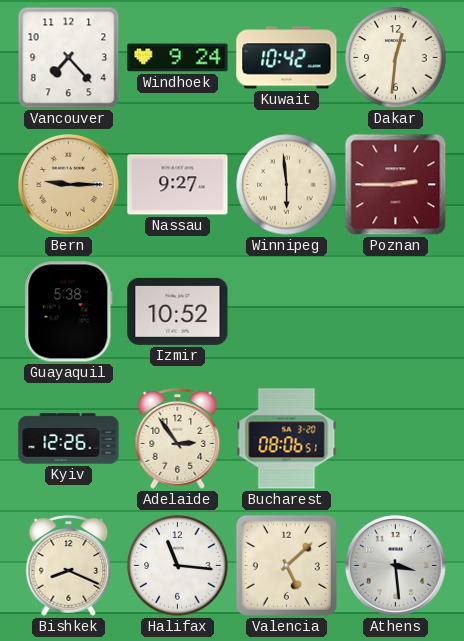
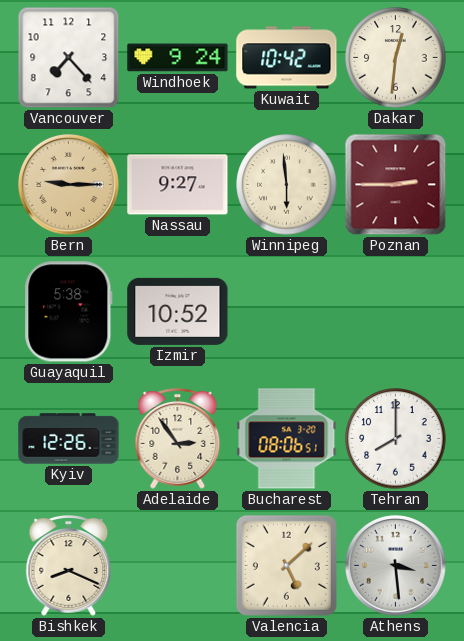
Tehran: none -> 8:00 (396, 439)
Halifax: 11:16 -> none (178, 566)
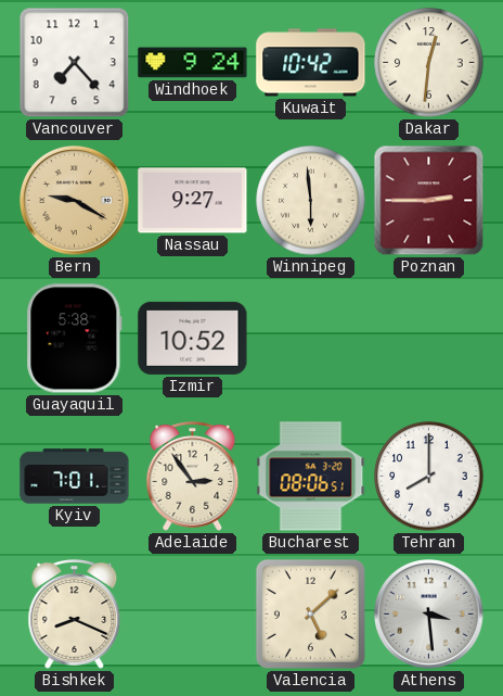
Bern: 9:15 -> 9:20 (75, 201)
Kyiv: 12:26 -> 7:01 (75, 477)
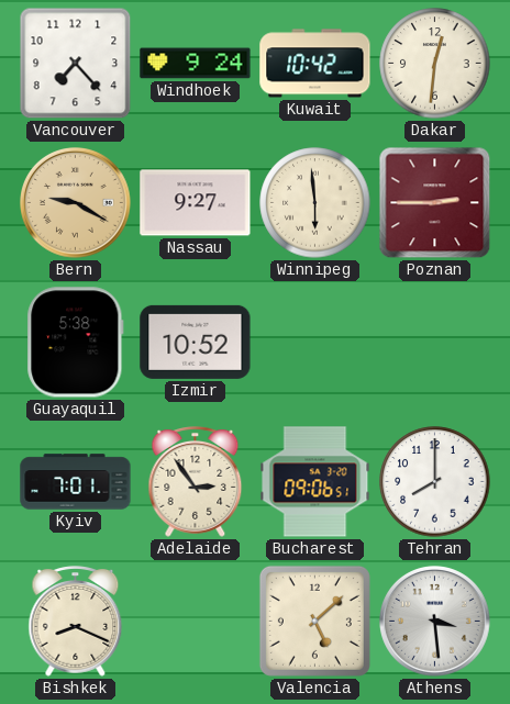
Bucharest: 08:06 -> 09:06 (315, 482)
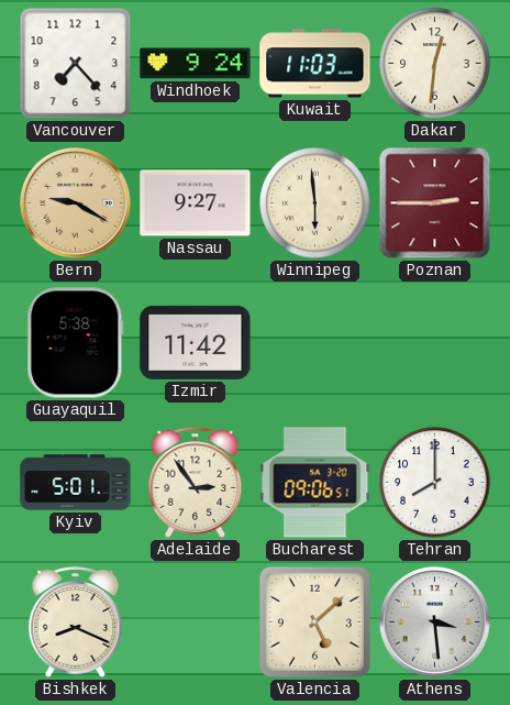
Kuwait: 10:42 -> 11:03 (315, 64)
Izmir: 10:52 -> 11:42 (196, 342)
Kyiv: 7:01 -> 5:01 (76, 483)
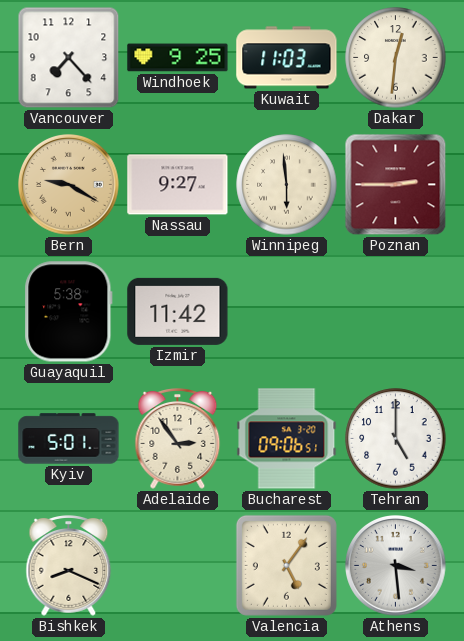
Windhoek: 9:24 -> 9:25 (178, 58)
Tehran: 8:00 -> 5:00 (396, 439)
Valencia: 5:08 -> 5:06 (286, 565)
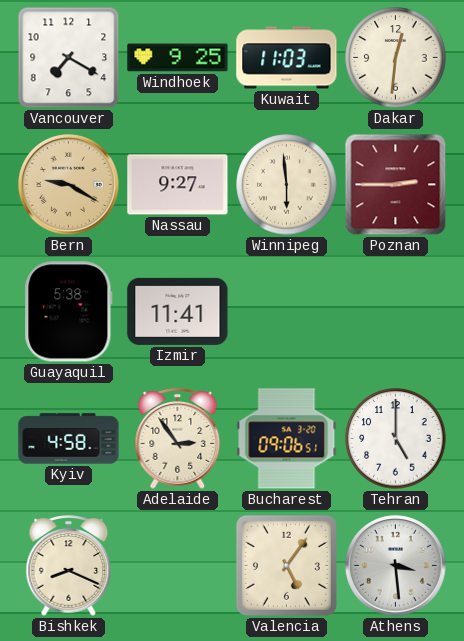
Vancouver: 7:23 -> 7:20 (69, 58)
Izmir: 11:42 -> 11:41 (178, 311)
Kyiv: 5:01 -> 4:58 (69, 439)
